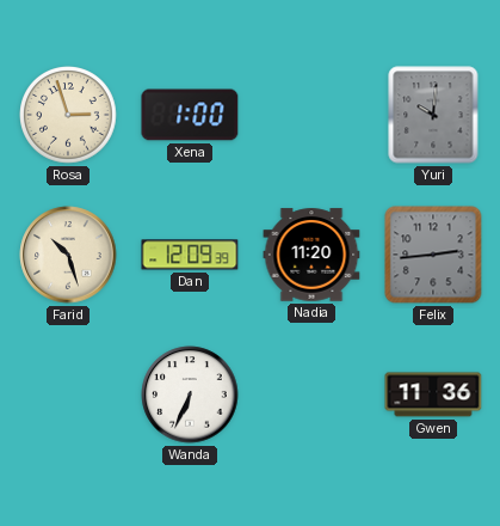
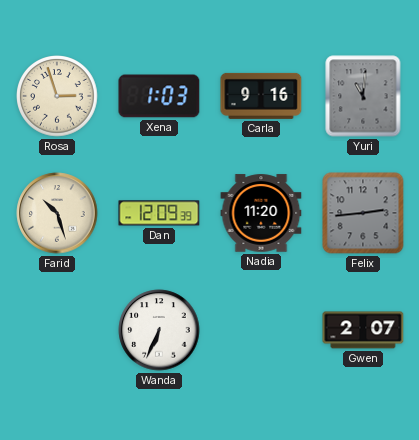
Xena: 1:00 -> 1:03 (159, 96)
Carla: none -> 9:16 (261, 96)
Yuri: 10:01 -> 11:01 (363, 96)
Gwen: 11:36 -> 2:07 (363, 330)
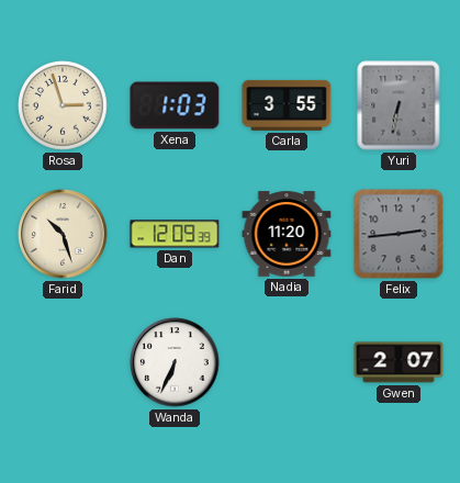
Carla: 9:16 -> 3:55 (287, 105)
Yuri: 11:01 -> 6:32 (399, 105)
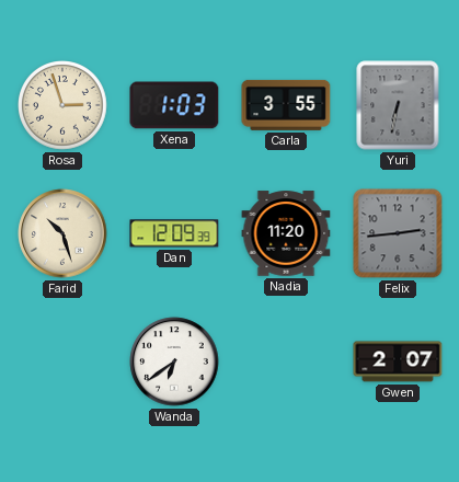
Wanda: 6:34 -> 6:39 (174, 361)
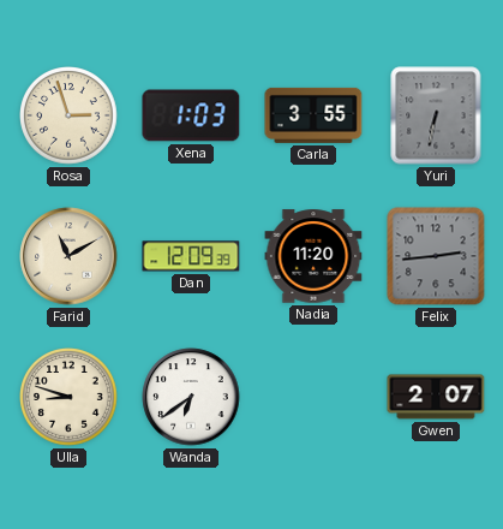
Farid: 10:27 -> 11:10 (68, 256)
Ulla: none -> 8:48 (70, 398)
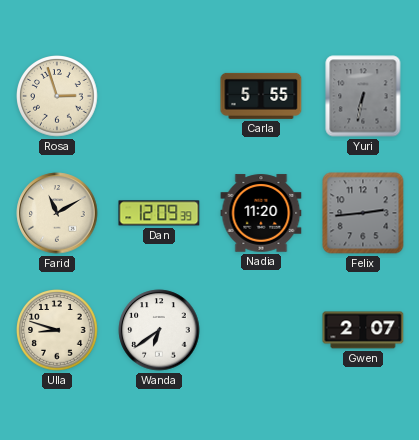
Xena: 1:03 -> none (191, 115)
Carla: 3:55 -> 5:55 (261, 96)
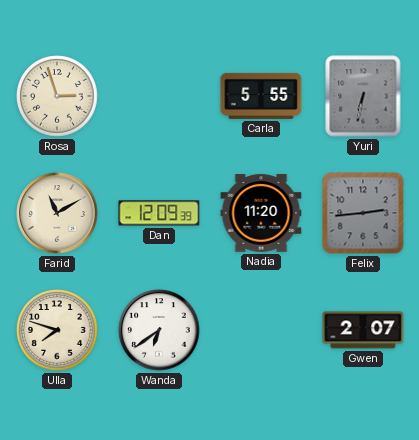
Ulla: 8:48 -> 7:48 (58, 331)
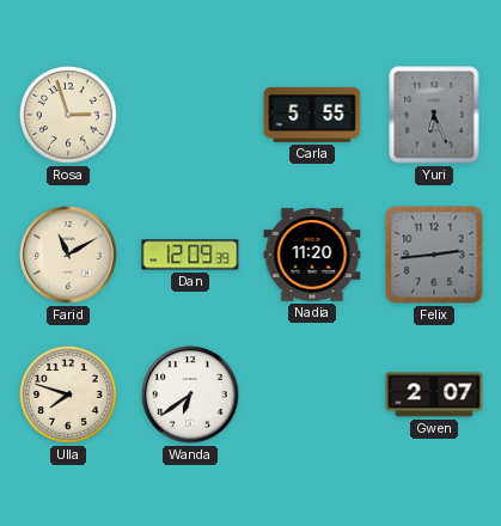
Yuri: 6:32 -> 6:26 (434, 115)
